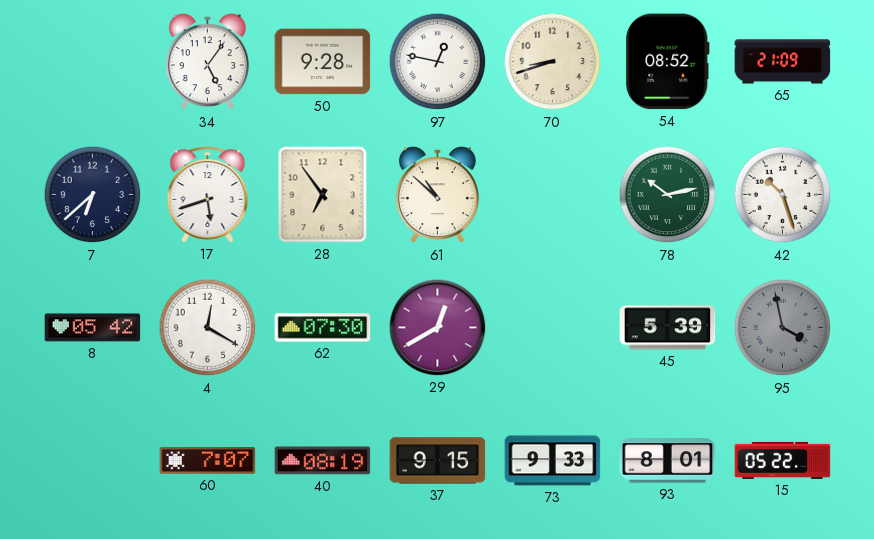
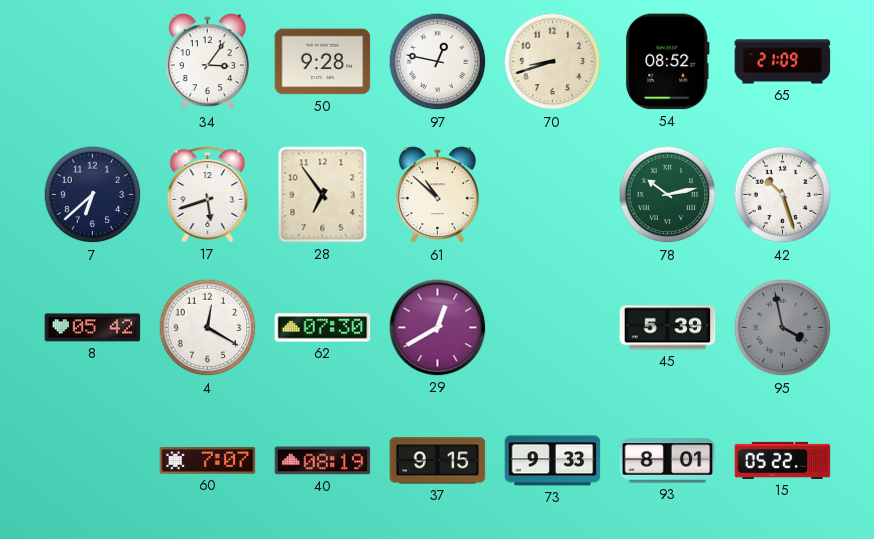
34: 5:06 -> 3:06 (207, 62)
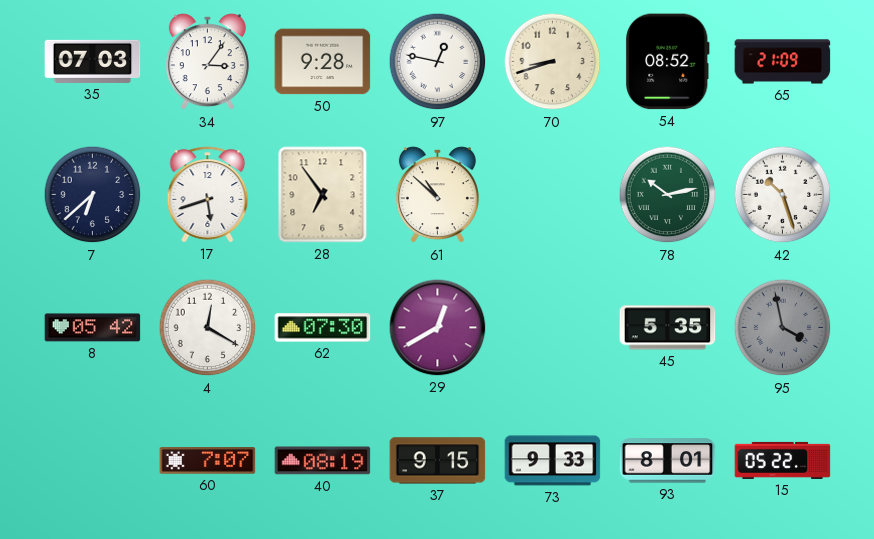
35: none -> 07:03 (93, 61)
45: 5:39 -> 5:35 (668, 328)
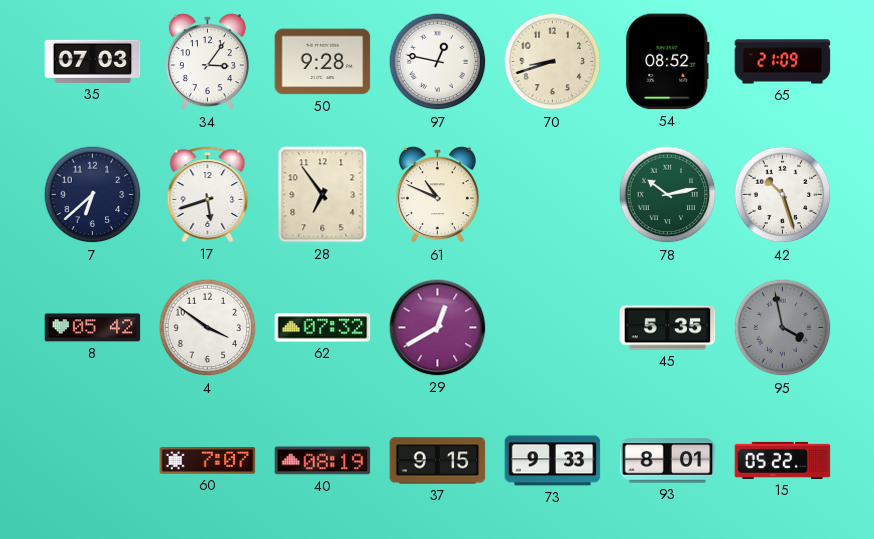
61: 10:52 -> 10:49 (437, 195)
4: 12:20 -> 3:51 (208, 328)
62: 07:30 -> 07:32 (323, 328)
